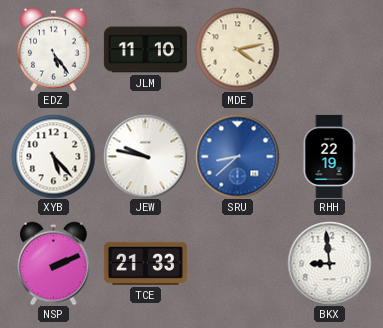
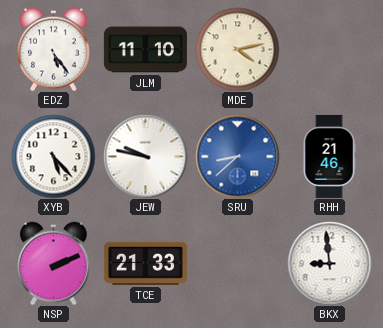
RHH: 22:19 -> 21:46 (329, 156)
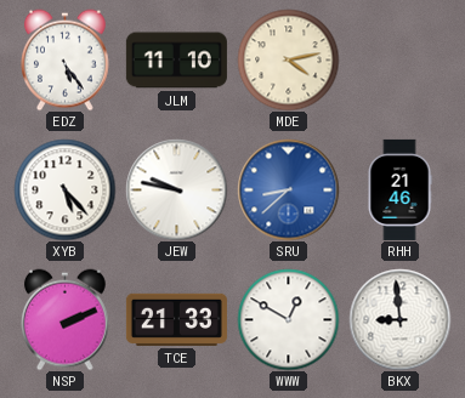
WWW: none -> 12:50 (288, 319)
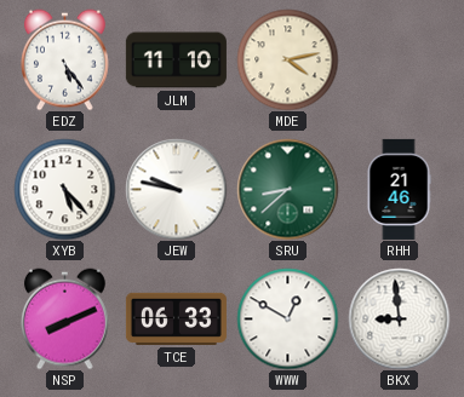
SRU dial: blue -> green (287, 189)
NSP: 2:11 -> 8:11 (65, 318)
TCE: 21:33 -> 06:33 (176, 318)
